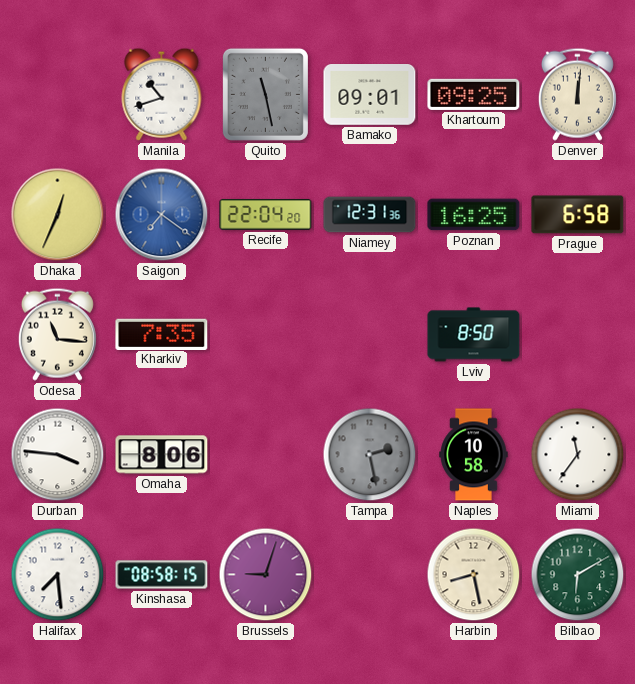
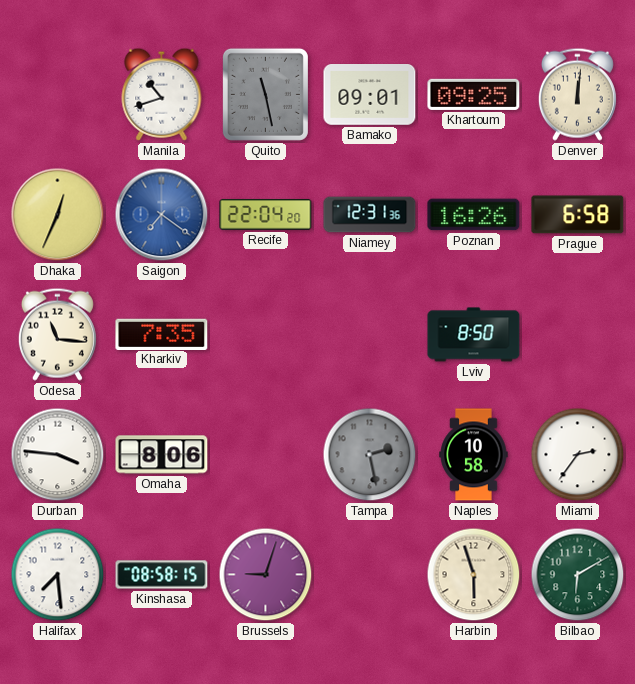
Poznan: 16:25 -> 16:26 (474, 215)
Miami: 11:36 -> 2:36 (578, 455)
Harbin: 8:28 -> 5:57 (474, 575)
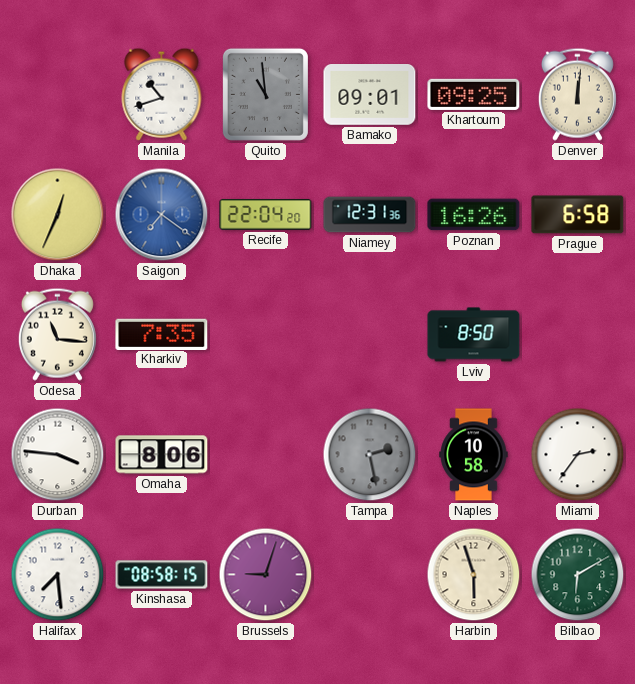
Quito: 11:28 -> 10:59 (265, 94)
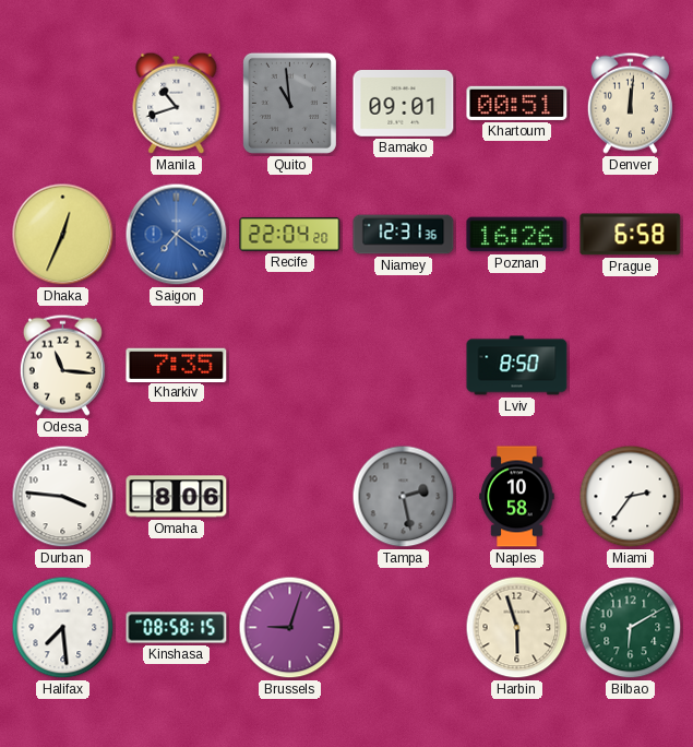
Khartoum: 09:25 -> 00:51 (517, 103)
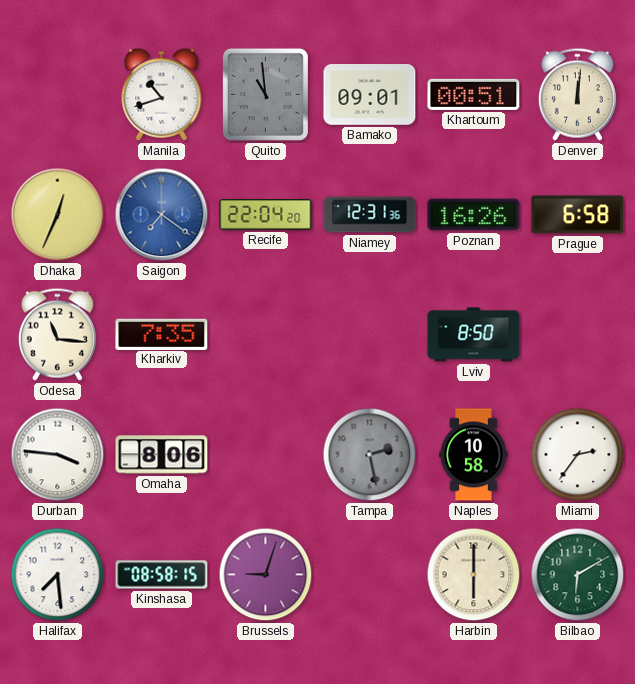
Harbin: 5:57 -> 6:00 (474, 575)
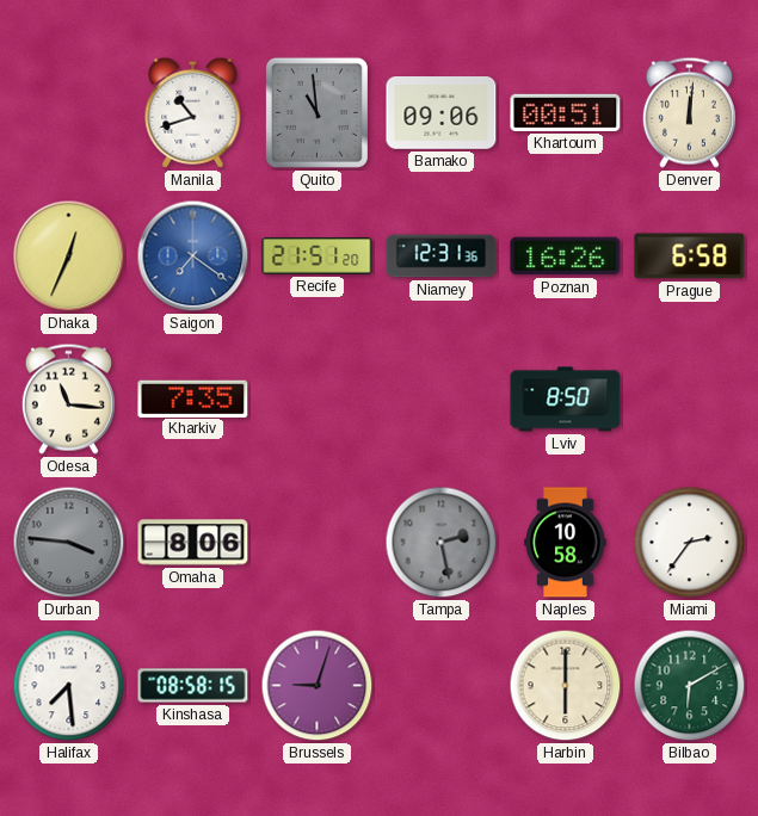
Bamako: 09:01 -> 09:06 (442, 113)
Recife: 22:04 -> 21:51 (318, 256)
Durban dial: white -> grey (69, 543)
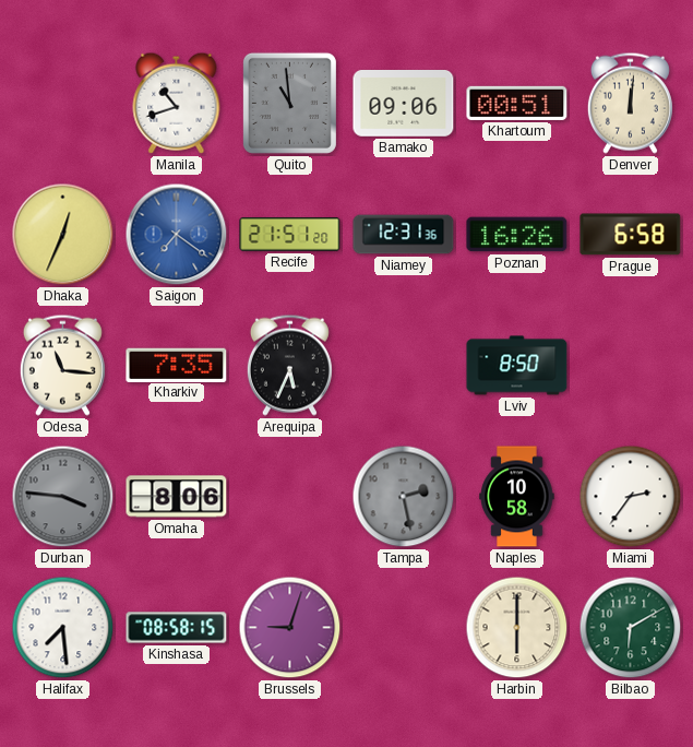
Arequipa: none -> 5:34 (289, 365)
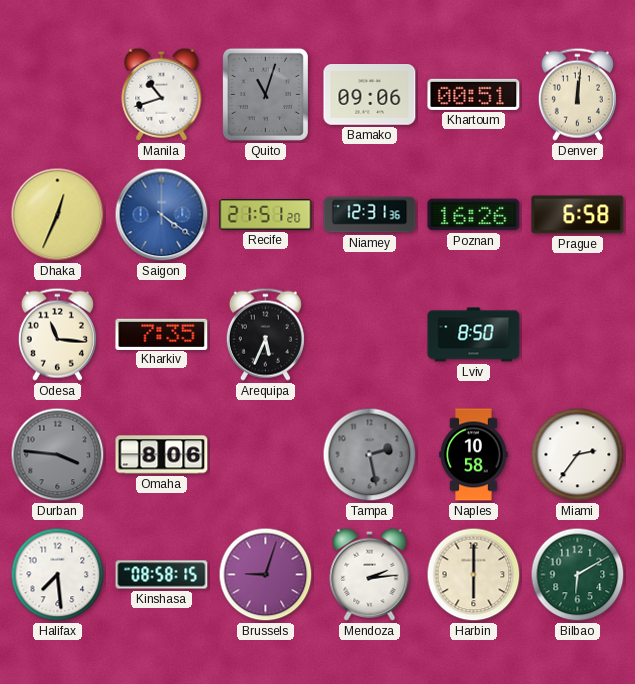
Quito: 10:59 -> 11:03 (265, 94)
Saigon: 7:21 -> 4:21 (162, 215)
Mendoza: none -> 2:14 (370, 574)
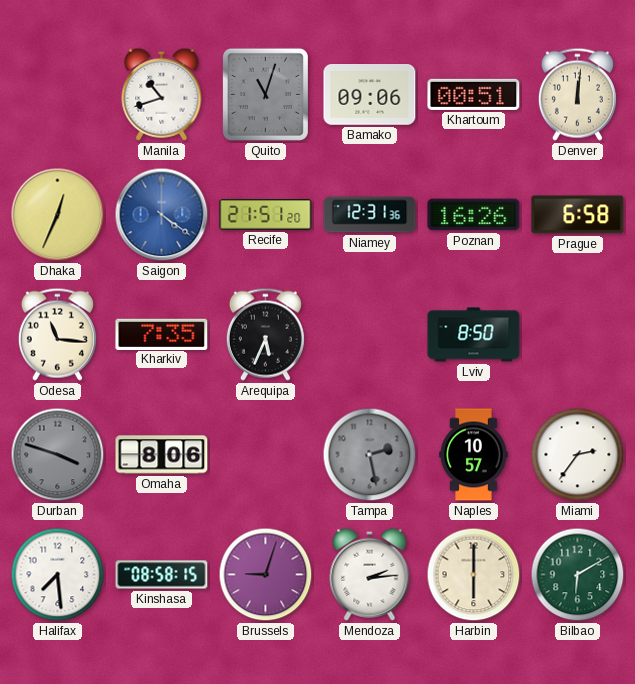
Durban: 3:46 -> 3:48 (58, 455)
Naples: 10:58 -> 10:57 (474, 455)
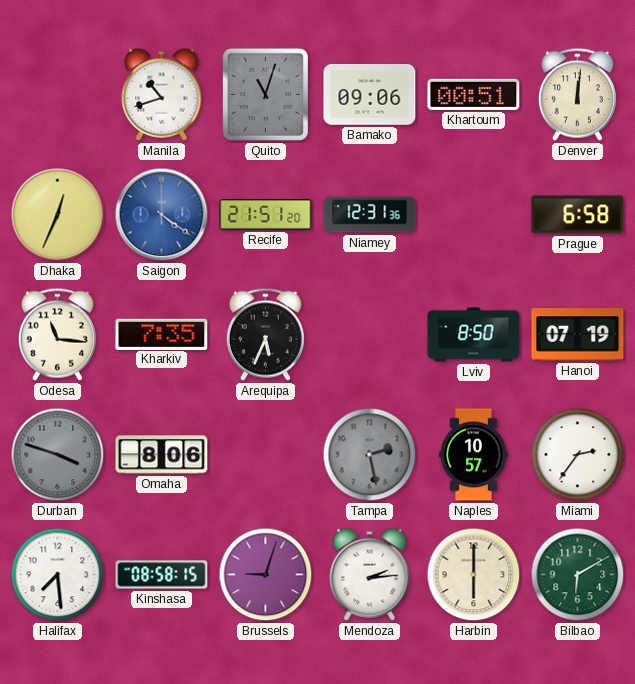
Poznan: 16:26 -> none (474, 215)
Hanoi: none -> 07:19 (578, 335)
